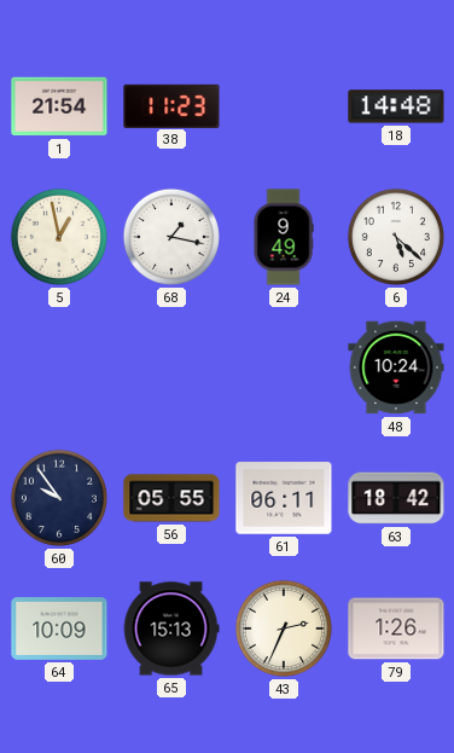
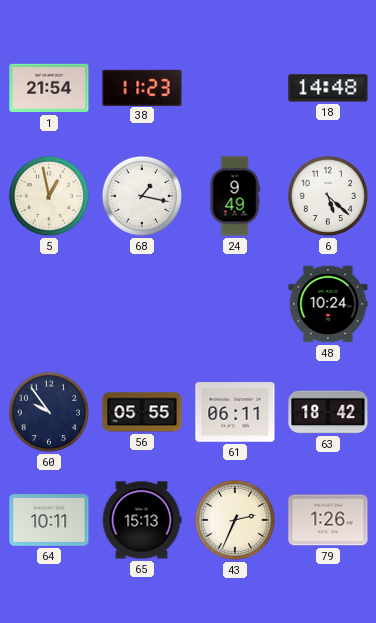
64: 10:09 -> 10:11 (49, 521)
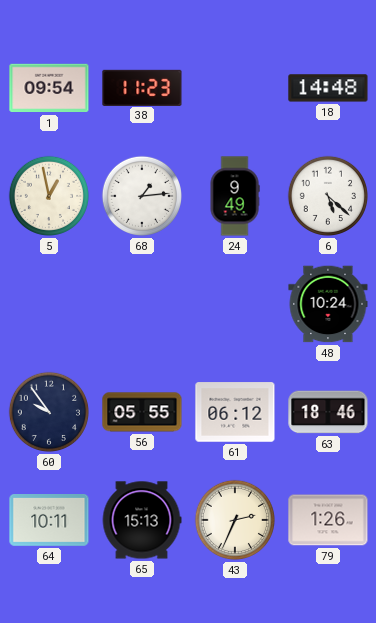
1: 21:54 -> 09:54 (49, 88)
68: 1:17 -> 1:14 (142, 196)
61: 06:11 -> 06:12 (235, 412)
63: 18:42 -> 18:46 (328, 412)
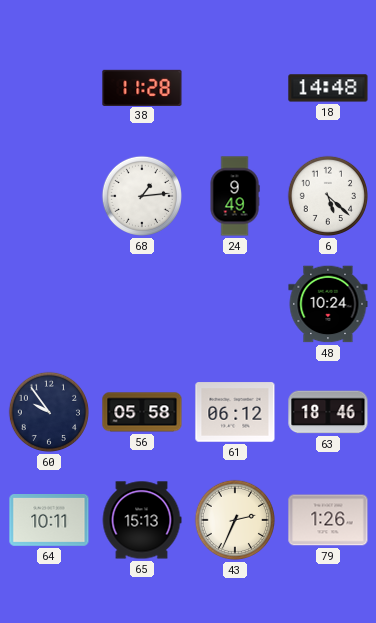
1: 09:54 -> none (49, 88)
38: 11:23 -> 11:28 (142, 87)
5: 12:58 -> none (49, 196)
56: 05:55 -> 05:58 (142, 412)
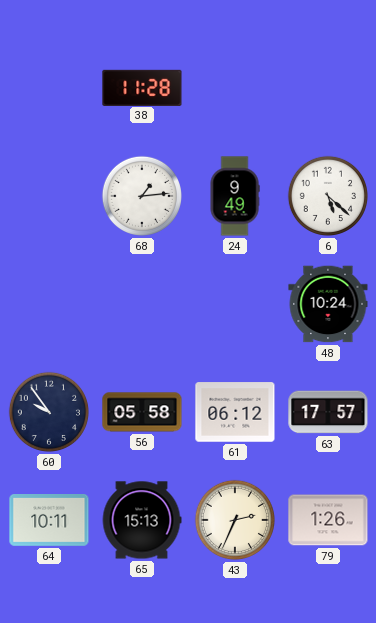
18: 14:48 -> none (328, 88)
63: 18:46 -> 17:57 (328, 412)
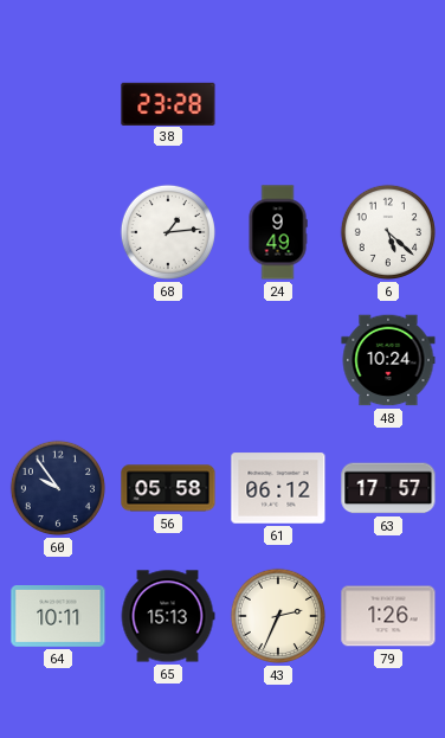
38: 11:28 -> 23:28 (168, 103)
